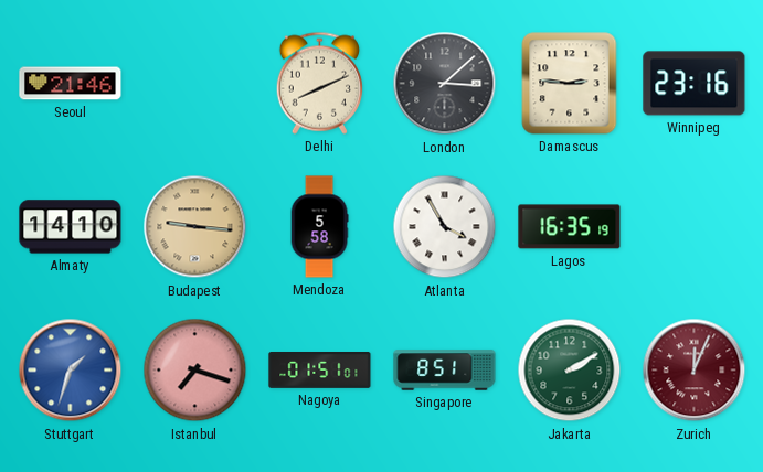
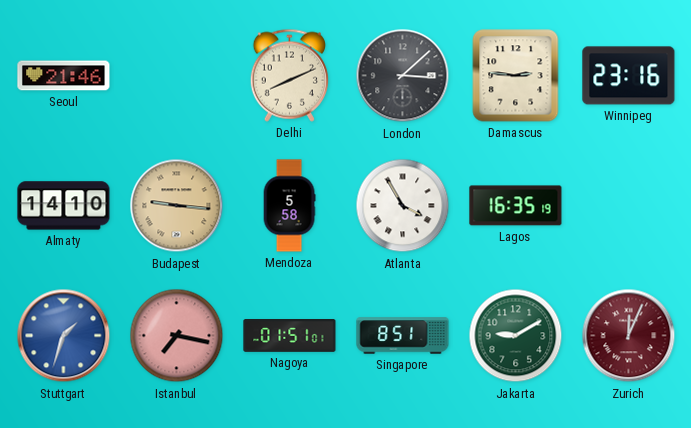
Istanbul: 7:18 -> 7:17 (177, 336)
Jakarta: 2:10 -> 9:10 (516, 336)
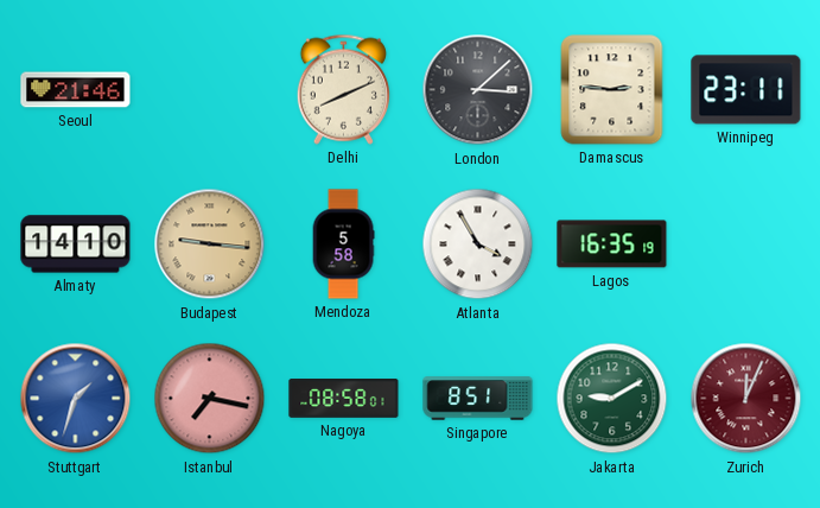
Winnipeg: 23:16 -> 23:11 (746, 90)
Nagoya: 01:51 -> 08:58 (344, 399)
